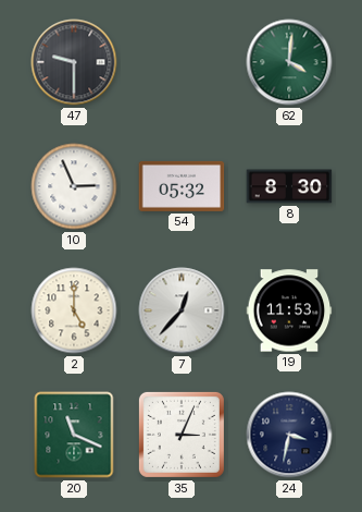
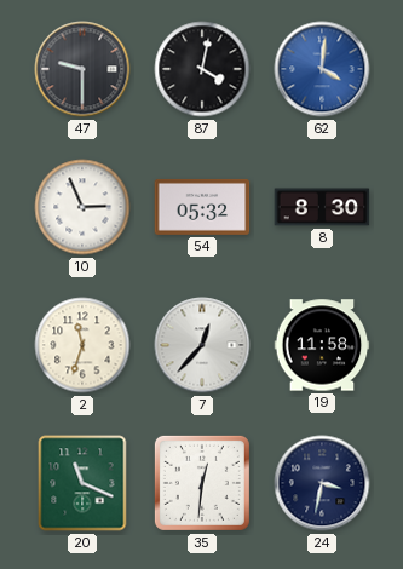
87: none -> 4:02 (202, 69)
62 dial: green -> blue (322, 69)
2: 5:00 -> 11:33 (82, 345)
19: 11:53 -> 11:58 (322, 345)
35: 3:04 -> 12:31 (202, 483)
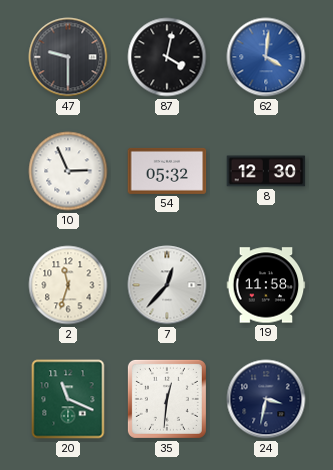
8: 8:30 -> 12:30 (266, 171)
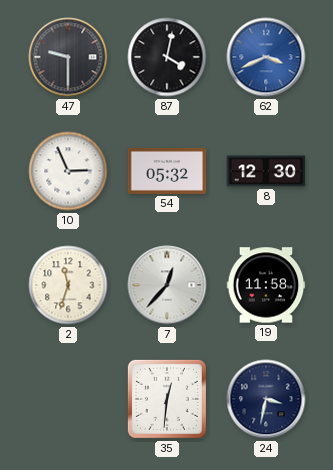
62: 4:01 -> 3:41 (266, 57)
20: 11:19 -> none (68, 399)
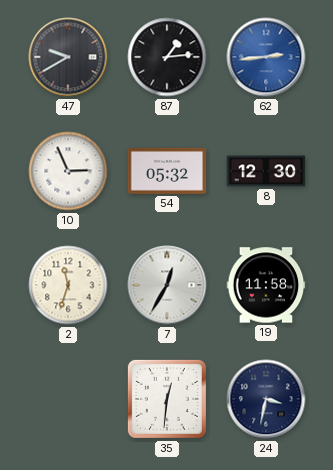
47: 9:30 -> 9:40 (68, 57)
87: 4:02 -> 1:14 (167, 57)
62: 3:41 -> 2:44 (266, 57)
7: 12:37 -> 12:35 (167, 285)
